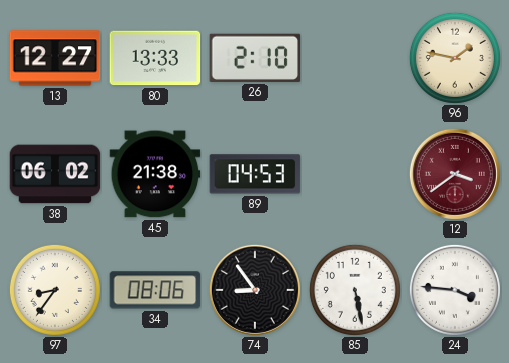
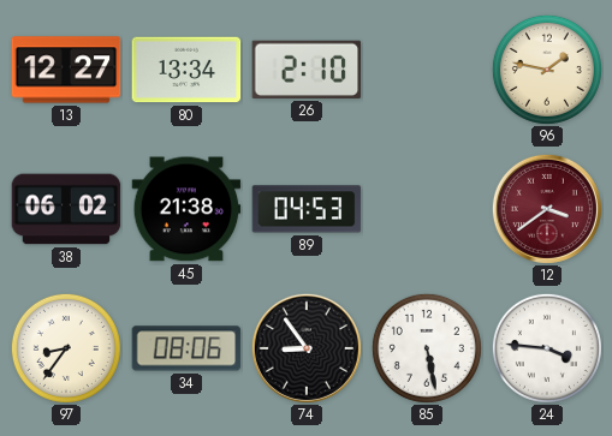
80: 13:33 -> 13:34 (186, 70)
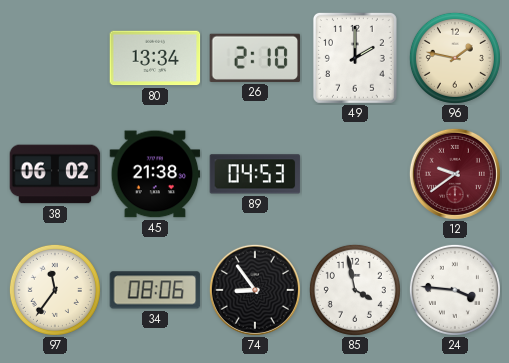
13: 12:27 -> none (66, 70)
49: none -> 2:00 (355, 59)
12: 3:39 -> 9:39 (455, 174)
97: 8:36 -> 11:36 (55, 290)
85: 5:28 -> 3:58 (355, 290)
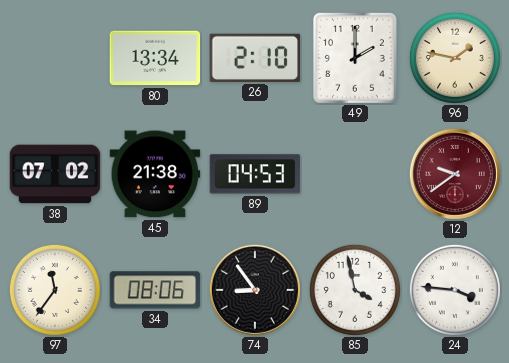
38: 06:02 -> 07:02 (55, 174)
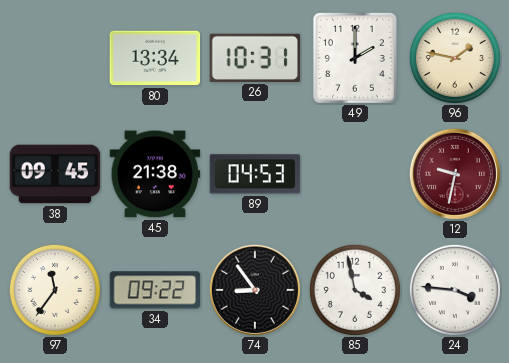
26: 2:10 -> 10:31 (255, 58)
38: 07:02 -> 09:45 (55, 174)
12: 9:39 -> 9:32 (455, 174)
34: 08:06 -> 09:22 (155, 290)
